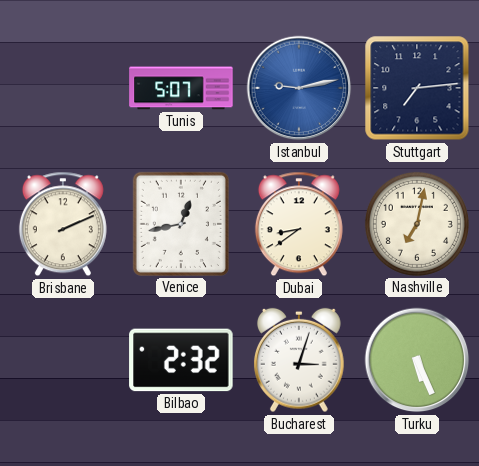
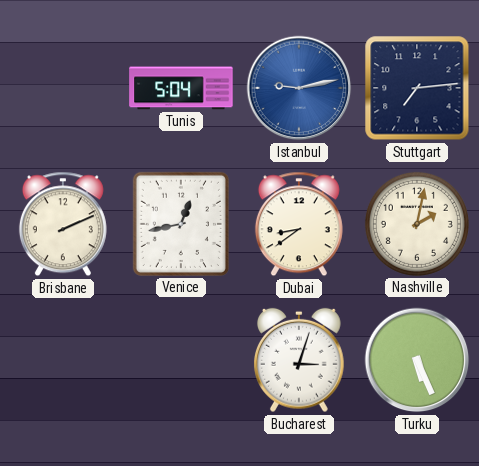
Tunis: 5:07 -> 5:04 (181, 88)
Nashville: 7:02 -> 2:02 (417, 224)
Bilbao: 2:32 -> none (181, 360)
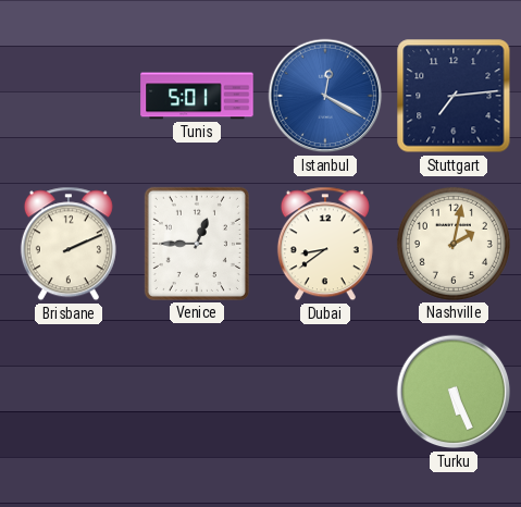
Tunis: 5:04 -> 5:01 (197, 96)
Istanbul: 9:13 -> 12:20 (325, 96)
Venice: 12:43 -> 12:45 (197, 244)
Bucharest: 3:03 -> none (299, 360)
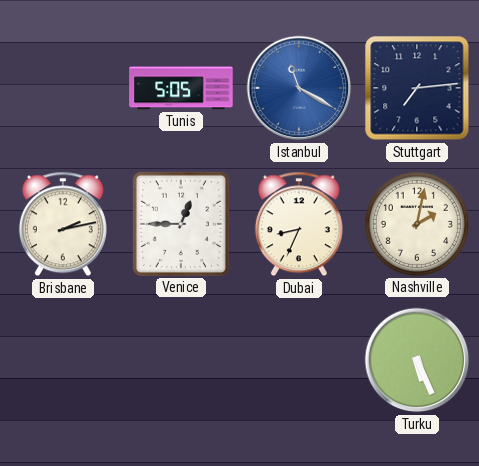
Tunis: 5:01 -> 5:05 (181, 88)
Istanbul: 12:20 -> 11:20 (299, 88)
Brisbane: 2:11 -> 2:13 (63, 224)
Dubai: 8:39 -> 8:34 (299, 224)
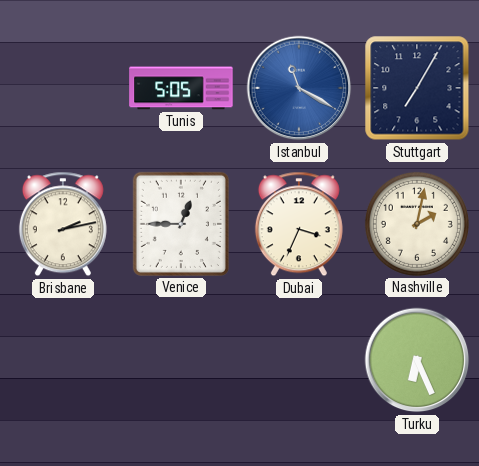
Stuttgart: 7:14 -> 7:05 (417, 88)
Dubai: 8:34 -> 3:34 (299, 224)
Turku: 5:26 -> 6:26 (417, 360)
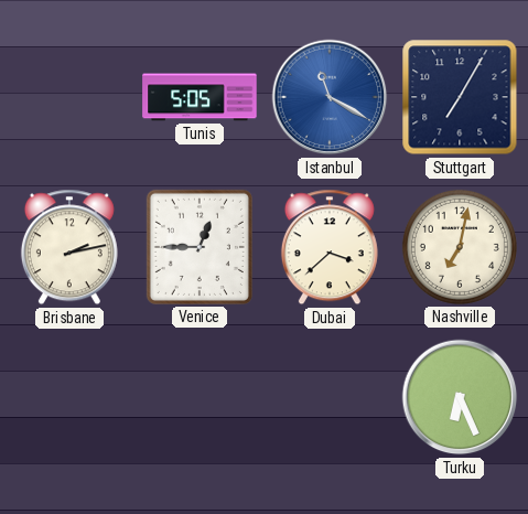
Dubai: 3:34 -> 3:38 (330, 247)
Nashville: 2:02 -> 7:02 (460, 247)
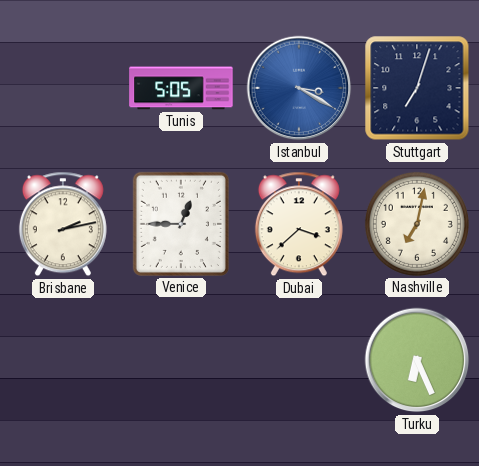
Istanbul: 11:20 -> 3:20 (299, 88)
Stuttgart: 7:05 -> 7:03 (417, 88)
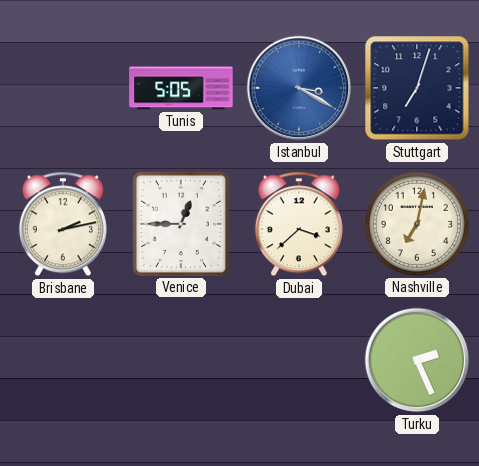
Turku: 6:26 -> 2:26 (417, 360)
